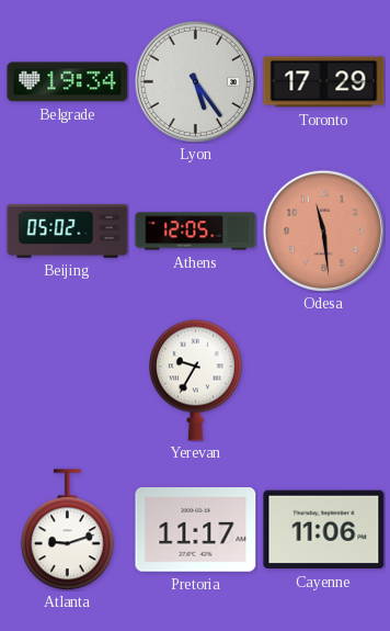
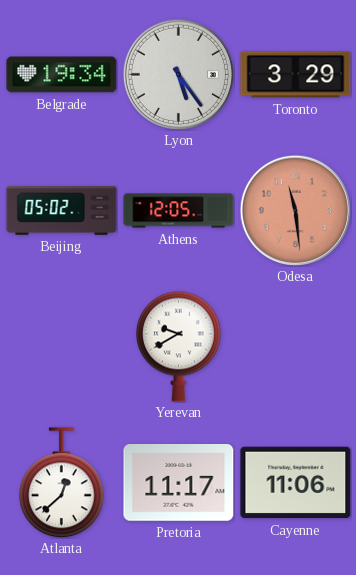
Toronto: 17:29 -> 3:29 (296, 75)
Yerevan: 9:35 -> 9:40 (179, 346)
Atlanta: 9:12 -> 12:38 (62, 483)
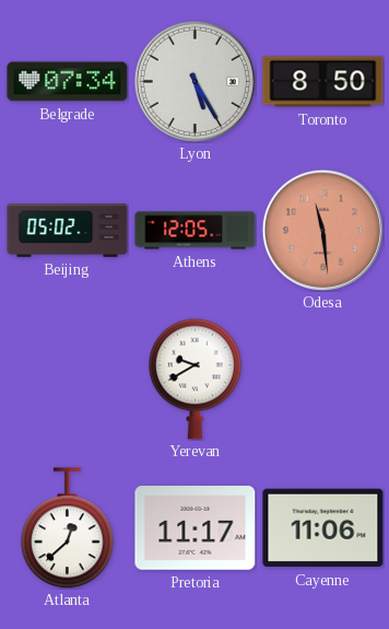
Belgrade: 19:34 -> 07:34 (68, 82)
Lyon: 5:24 -> 5:25 (194, 81)
Toronto: 3:29 -> 8:50 (323, 82)
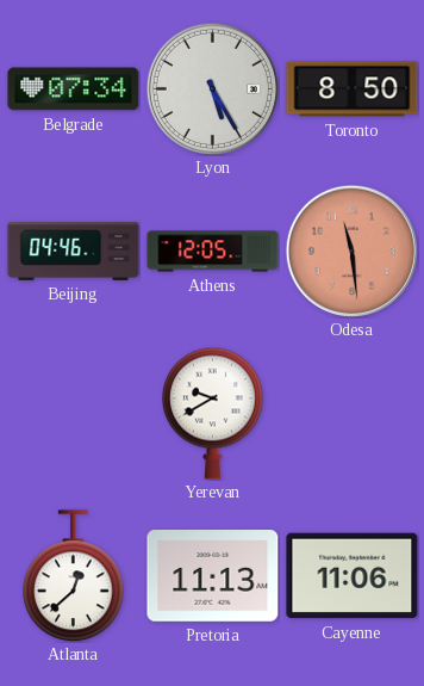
Beijing: 05:02 -> 04:46 (74, 252)
Pretoria: 11:17 -> 11:13 (213, 576)
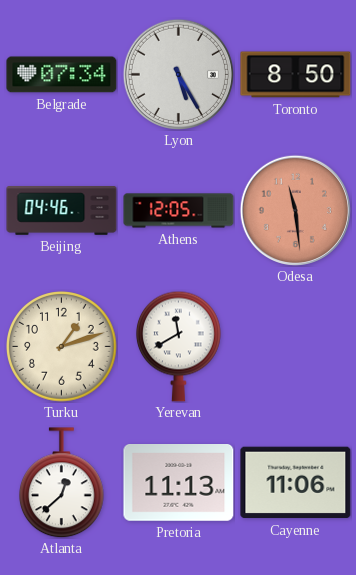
Turku: none -> 1:12 (62, 347)
Yerevan: 9:40 -> 11:40 (179, 346)
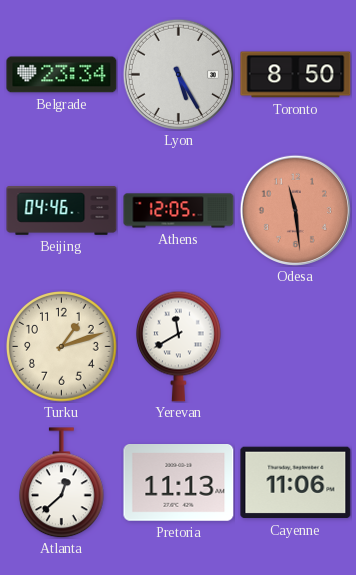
Belgrade: 07:34 -> 23:34 (62, 75)
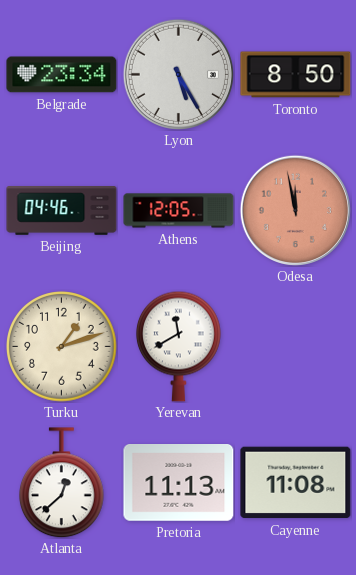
Odesa: 11:29 -> 11:58 (295, 210)
Cayenne: 11:06 -> 11:08 (296, 483)
